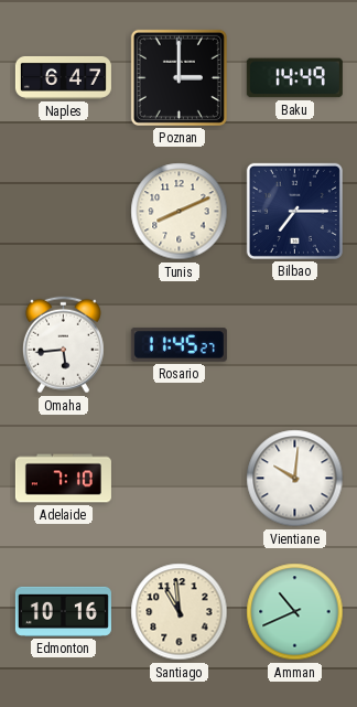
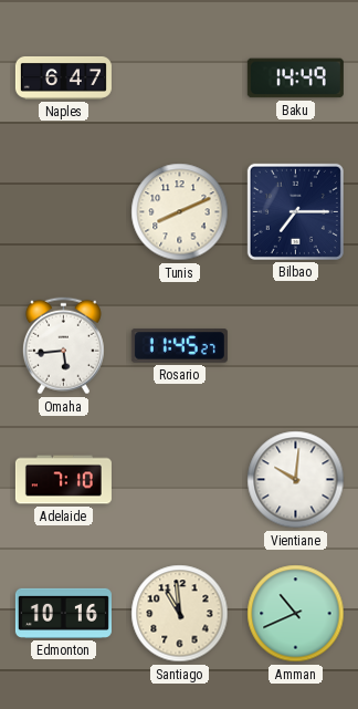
Poznan: 3:00 -> none (178, 77)
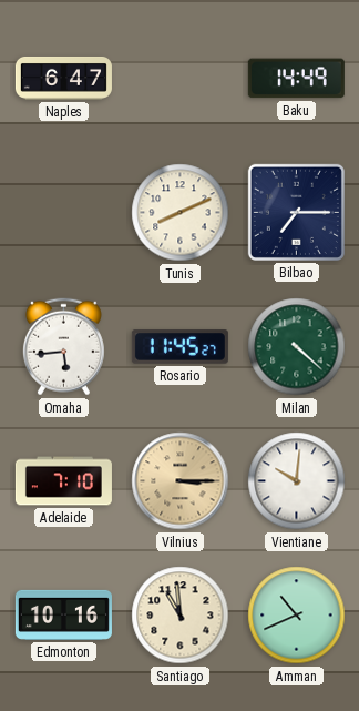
Milan: none -> 4:22 (297, 347)
Vilnius: none -> 3:15 (181, 481)
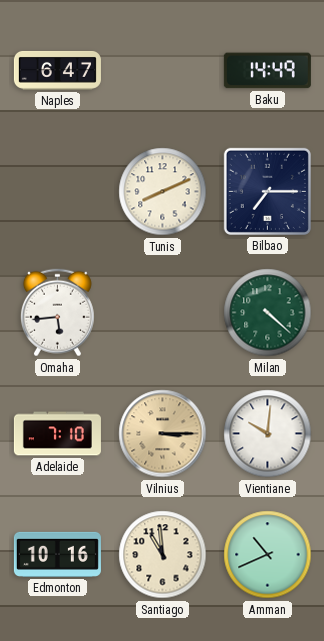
Rosario: 11:45 -> none (179, 347)
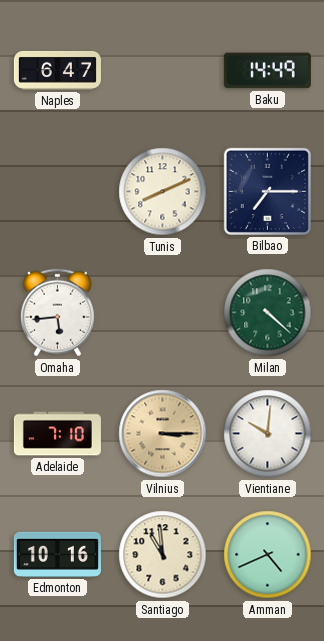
Amman: 10:41 -> 4:41 (268, 555)
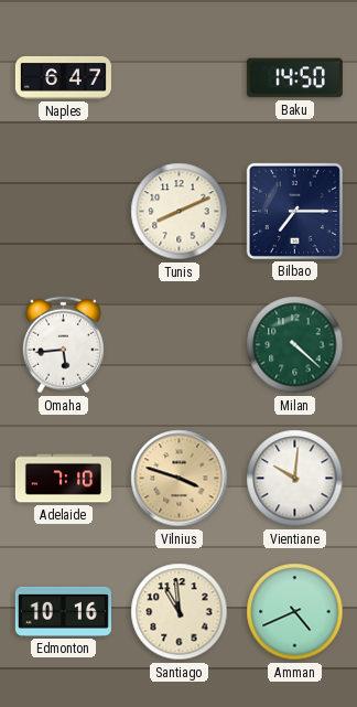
Baku: 14:49 -> 14:50 (294, 78)
Vilnius: 3:15 -> 3:48 (180, 479)
